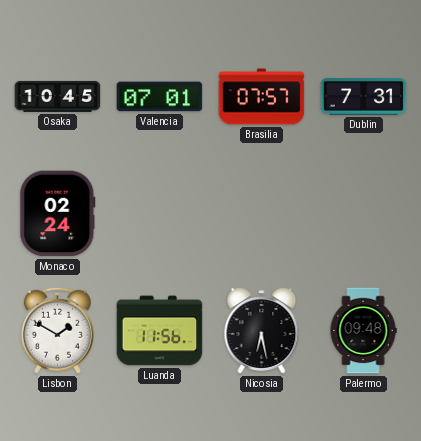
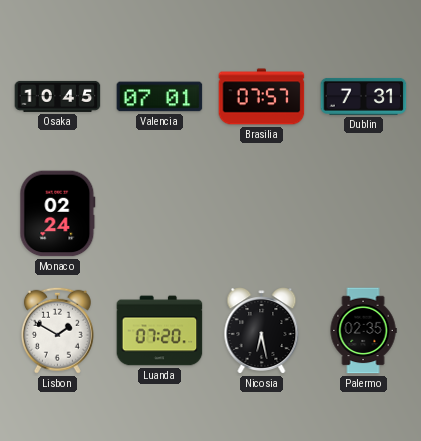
Luanda: 11:56 -> 07:20 (160, 331)
Palermo: 09:48 -> 02:35 (363, 331)
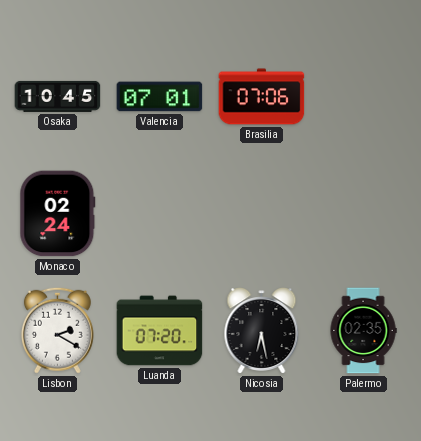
Brasilia: 07:57 -> 07:06 (262, 97)
Dublin: 7:31 -> none (364, 97)
Lisbon: 1:50 -> 2:20 (57, 330)
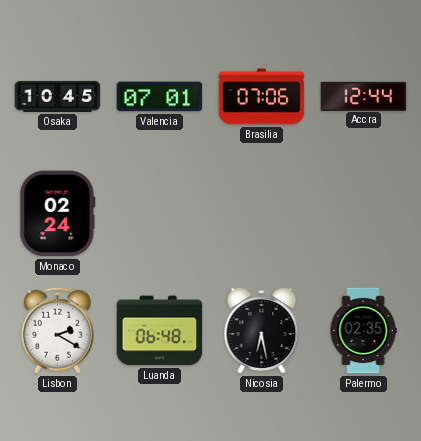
Accra: none -> 12:44 (364, 96)
Luanda: 07:20 -> 06:48 (160, 331)
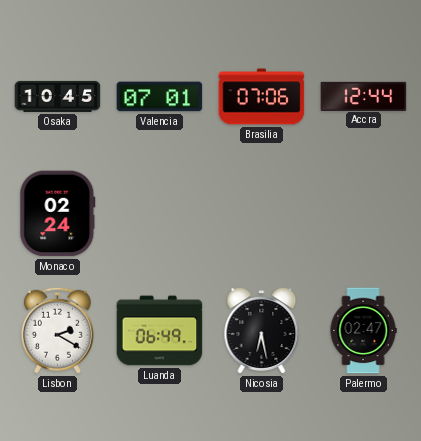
Luanda: 06:48 -> 06:49 (160, 331)
Palermo: 02:35 -> 02:47 (363, 331)
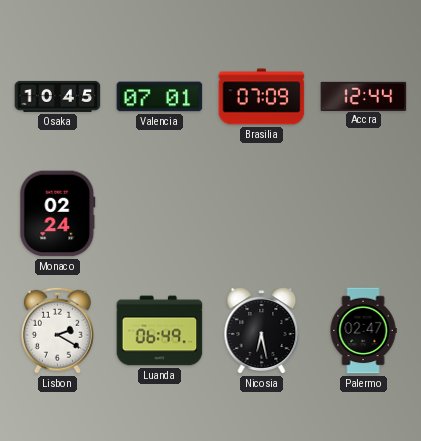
Brasilia: 07:06 -> 07:09 (262, 97)
